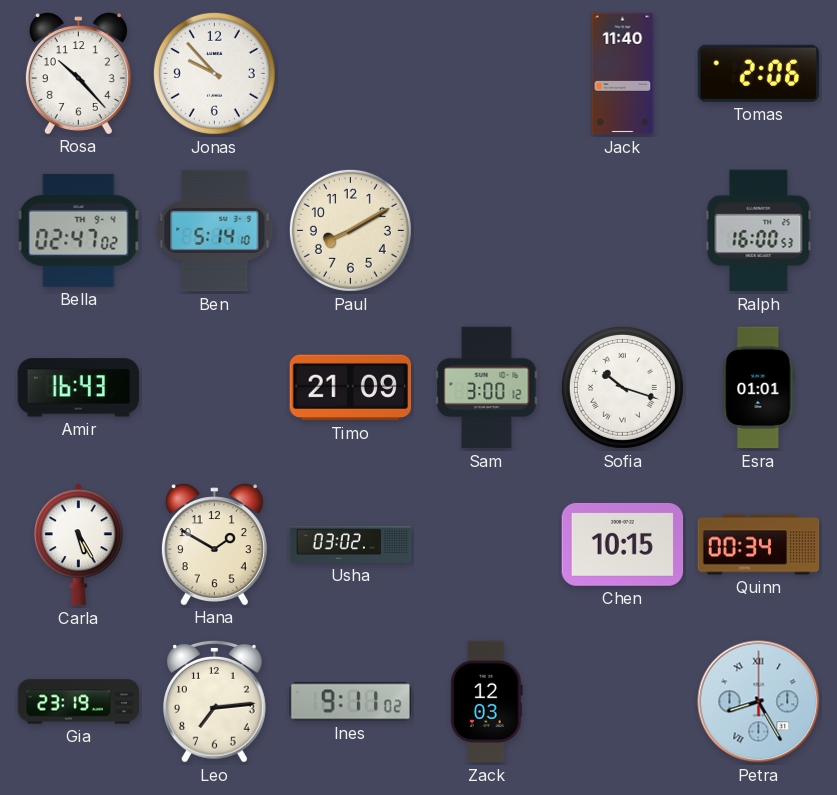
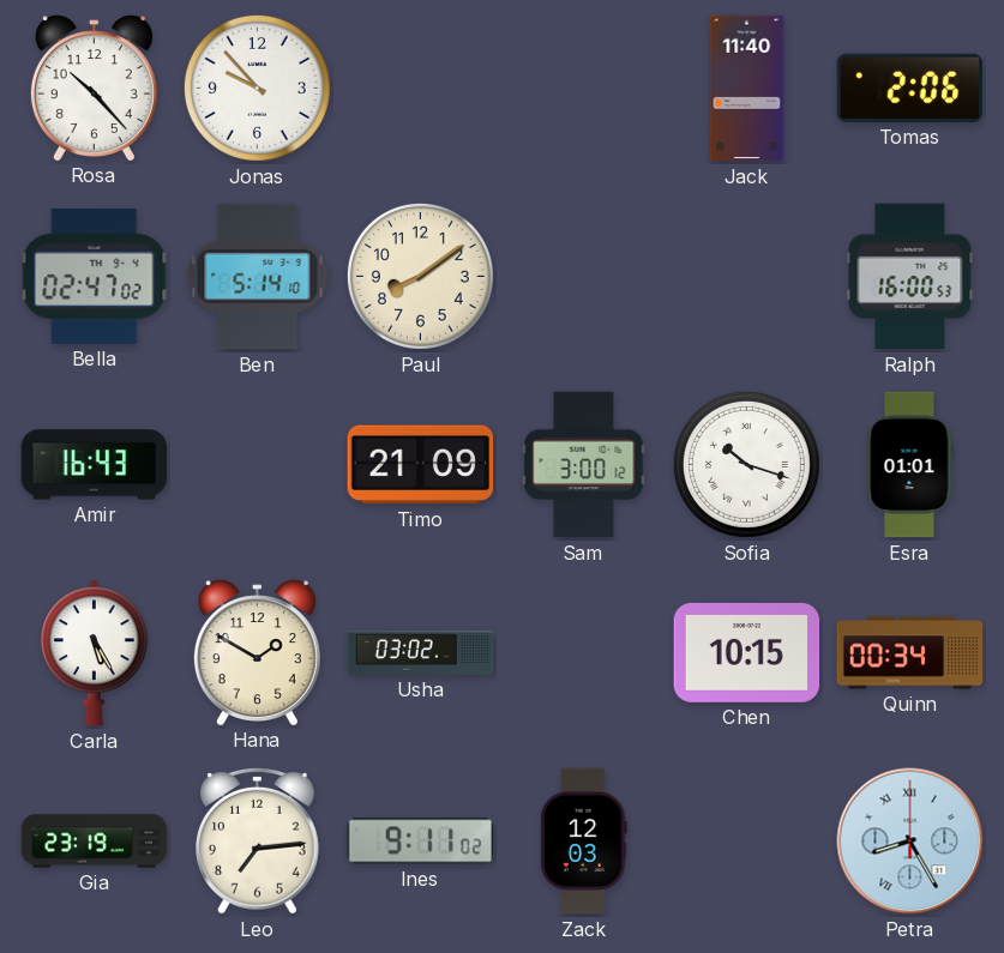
Paul: 8:10 -> 8:09 (420, 276)
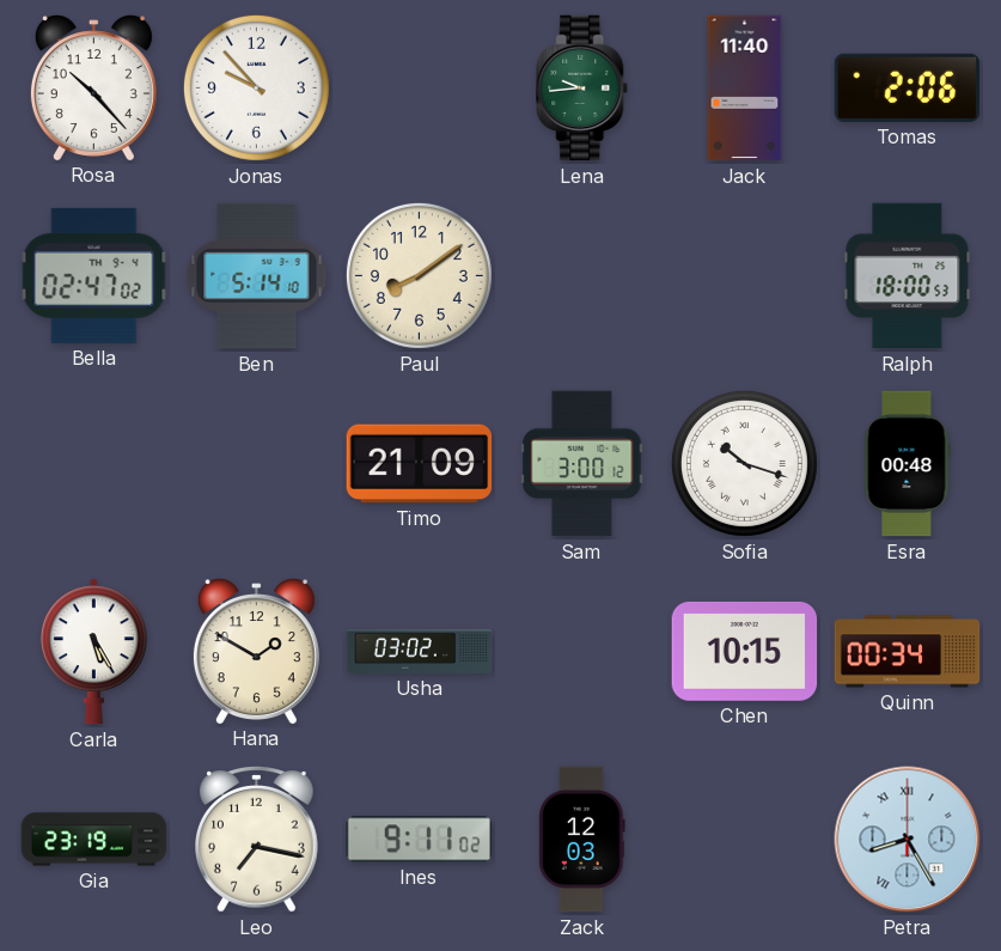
Lena: none -> 9:44 (582, 89)
Ralph: 16:00 -> 18:00 (908, 276)
Amir: 16:43 -> none (95, 465)
Esra: 01:01 -> 00:48 (908, 464)
Leo: 7:14 -> 7:17 (257, 840)
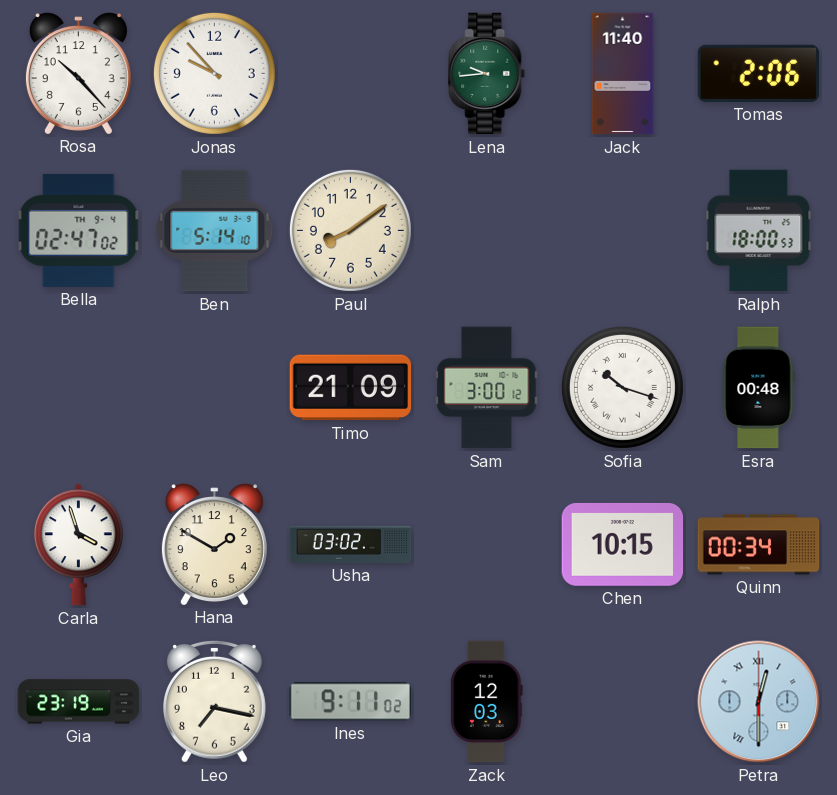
Carla: 5:25 -> 3:57 (78, 545)
Petra: 8:25 -> 12:30 (759, 702)
